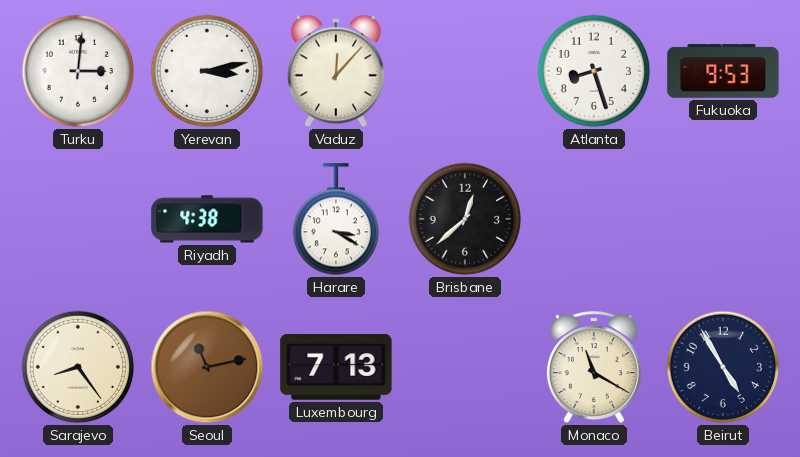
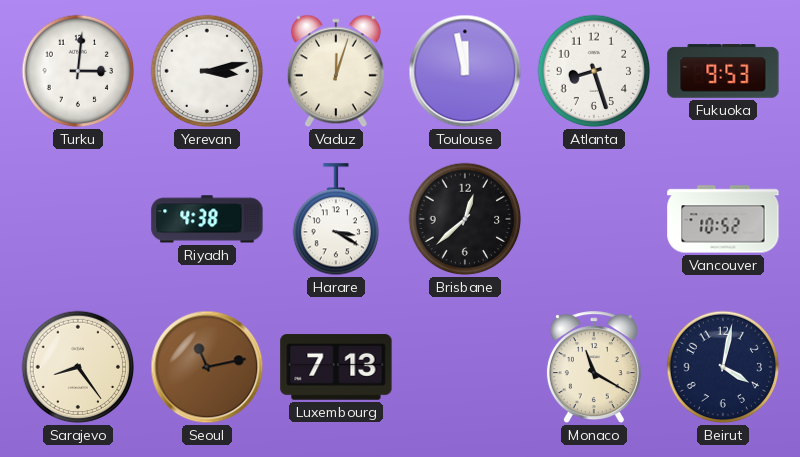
Vaduz: 12:07 -> 12:03 (336, 71)
Toulouse: none -> 11:58 (465, 71)
Vancouver: none -> 10:52 (723, 219)
Beirut: 4:55 -> 4:02 (723, 367)
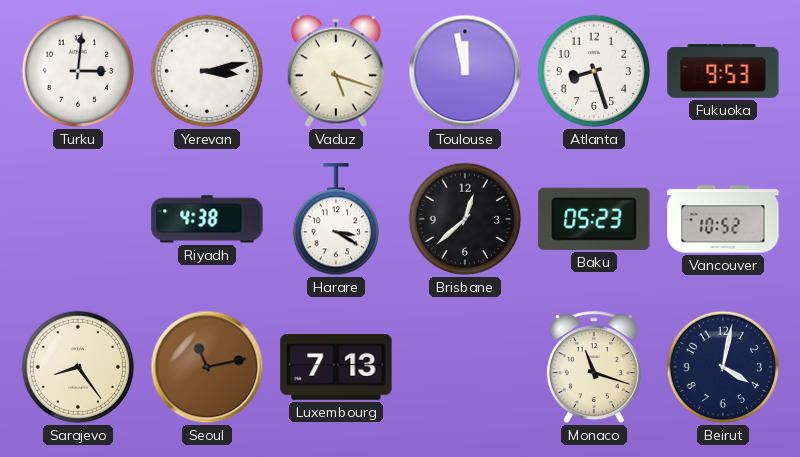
Vaduz: 12:03 -> 5:18 (336, 71)
Baku: none -> 05:23 (594, 219)
Monaco: 11:20 -> 11:18 (594, 368)
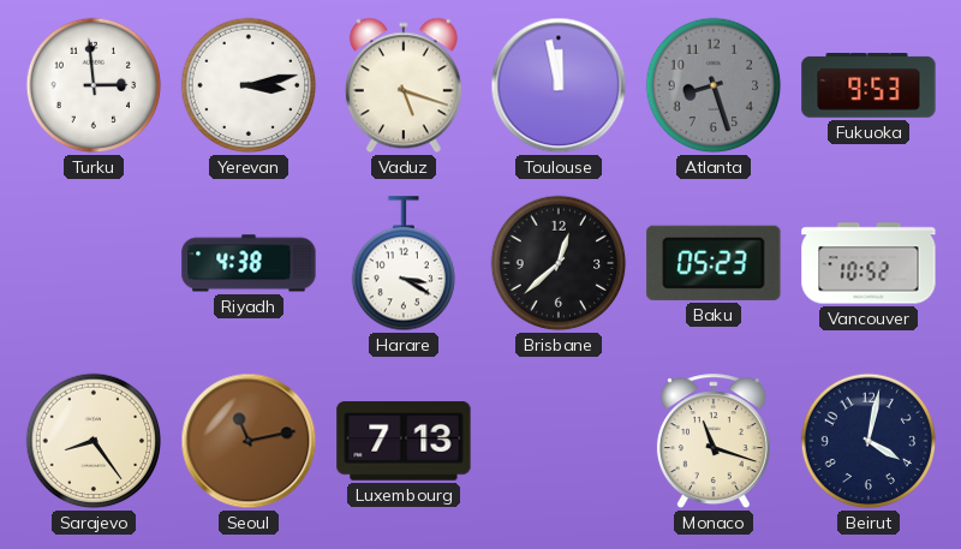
Turku: 3:01 -> 2:59 (94, 85)
Atlanta dial: white -> grey (714, 85)
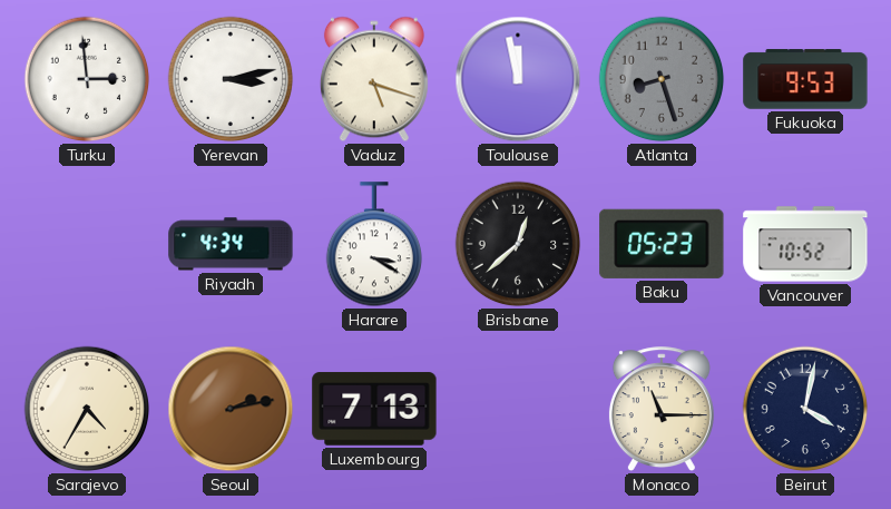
Riyadh: 4:38 -> 4:34 (231, 244)
Sarajevo: 8:24 -> 4:35 (87, 409)
Seoul: 11:13 -> 2:13 (231, 409)
Monaco: 11:18 -> 11:15 (662, 410)
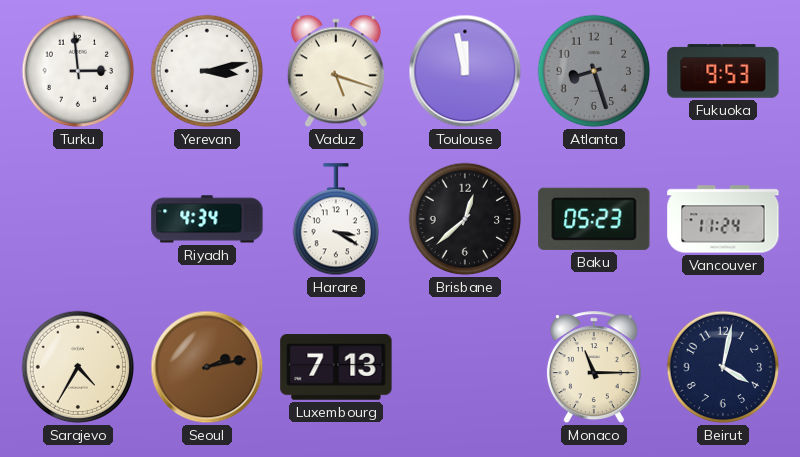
Vancouver: 10:52 -> 11:24 (723, 219)
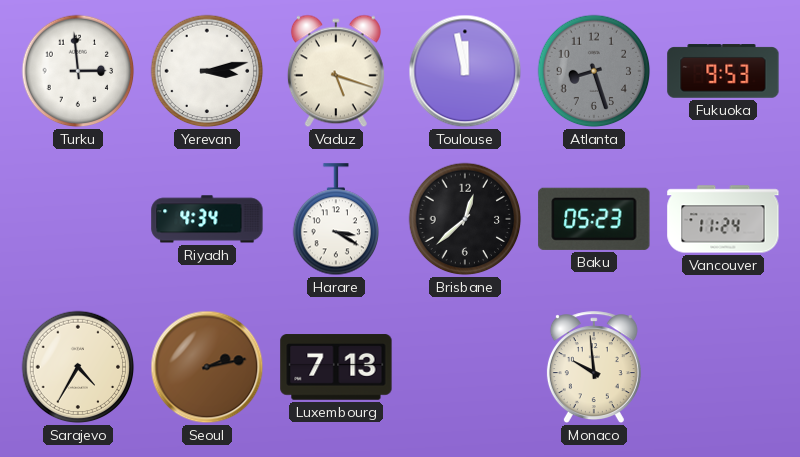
Monaco: 11:15 -> 9:59 (594, 368)
Beirut: 4:02 -> none (723, 367)
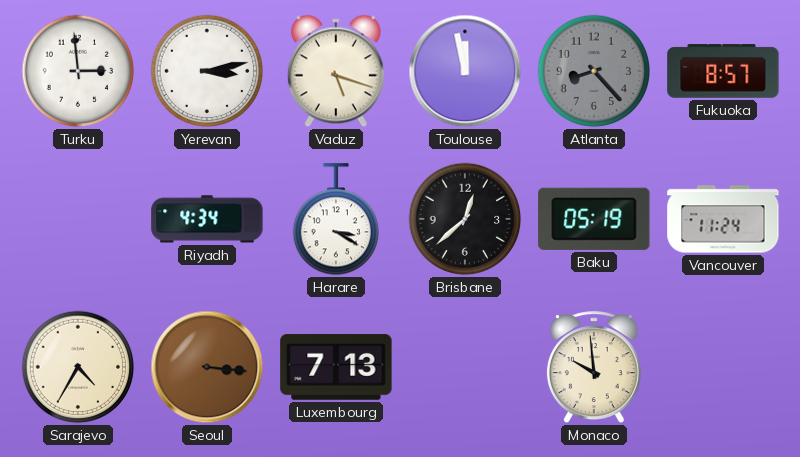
Atlanta: 8:27 -> 8:23 (594, 71)
Fukuoka: 9:53 -> 8:57 (723, 71)
Baku: 05:23 -> 05:19 (594, 219)
Seoul: 2:13 -> 3:16 (207, 367)
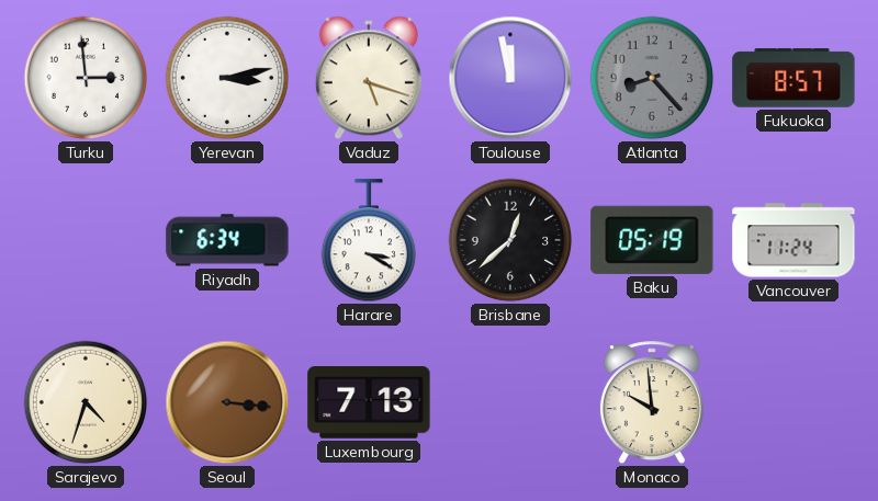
Riyadh: 4:34 -> 6:34 (227, 240)
Sarajevo: 4:35 -> 4:33 (86, 402)
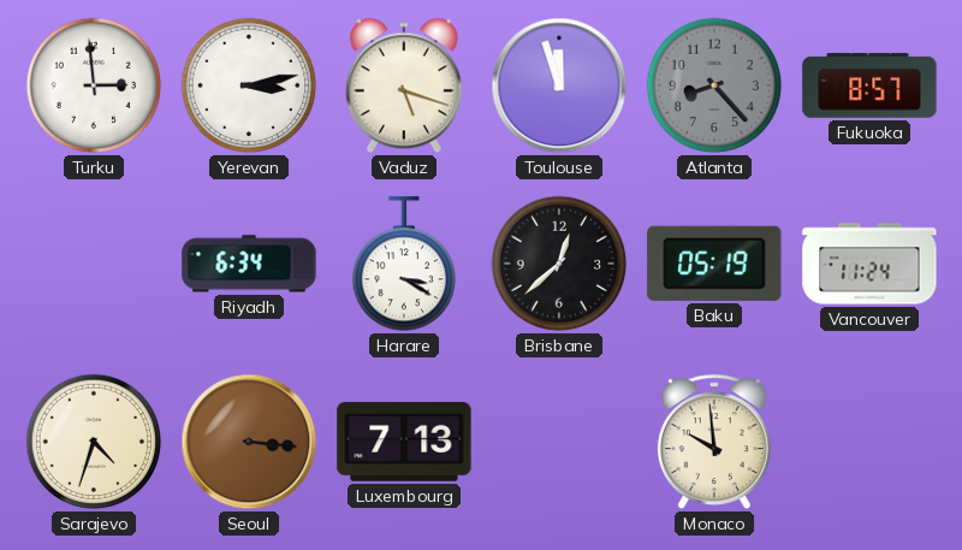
Toulouse: 11:58 -> 11:57 (559, 85)
